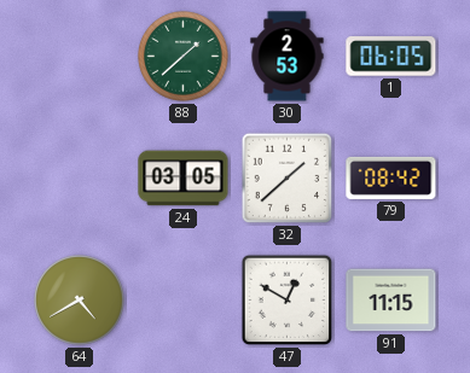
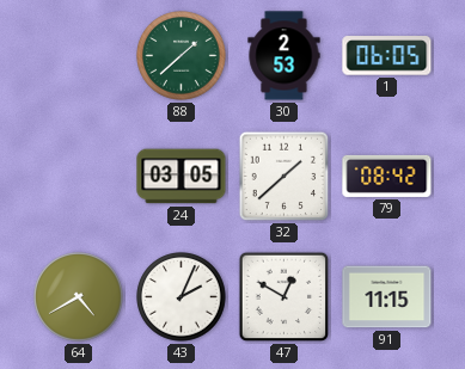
43: none -> 2:04 (182, 297)
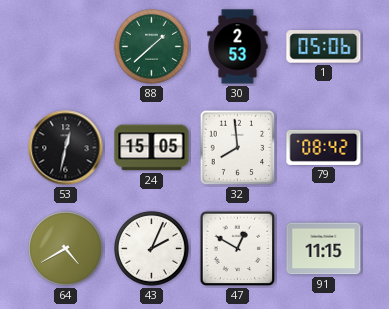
1: 06:05 -> 05:06 (324, 47)
53: none -> 12:32 (66, 148)
24: 03:05 -> 15:05 (152, 148)
32: 1:38 -> 7:59 (238, 148)
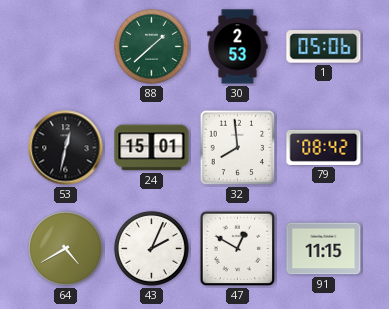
24: 15:05 -> 15:01 (152, 148)
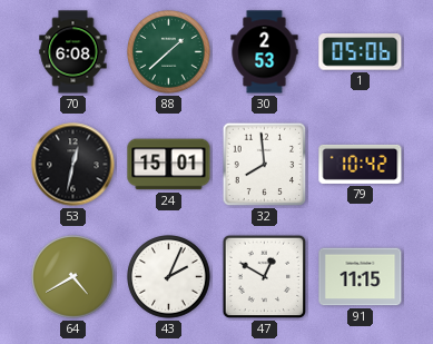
70: none -> 6:08 (73, 52)
79: 08:42 -> 10:42 (361, 164)
